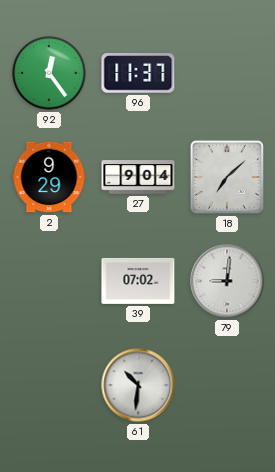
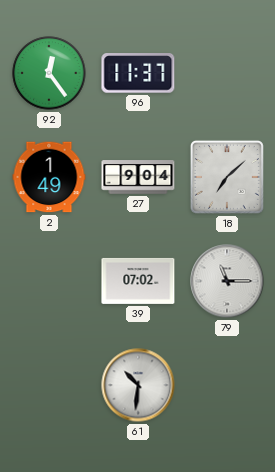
2: 9:29 -> 1:49 (49, 177)
79: 9:01 -> 11:15 (227, 281)
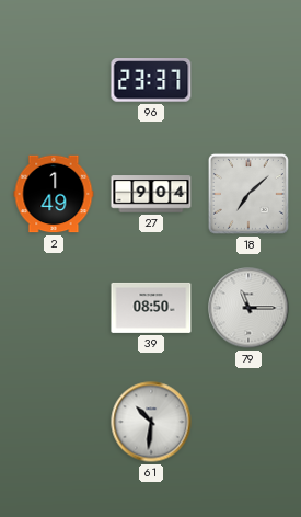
92: 12:24 -> none (49, 73)
96: 11:37 -> 23:37 (151, 80)
39: 07:02 -> 08:50 (151, 308)
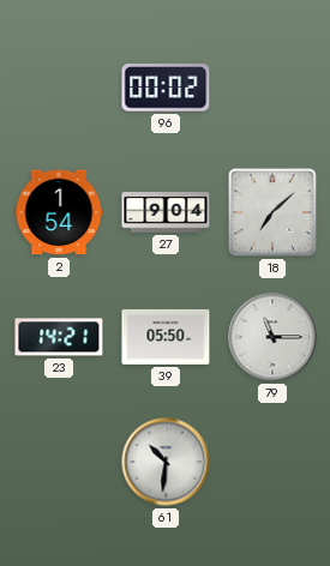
96: 23:37 -> 00:02 (166, 88)
2: 1:49 -> 1:54 (59, 212)
23: none -> 14:21 (59, 337)
39: 08:50 -> 05:50 (166, 337)
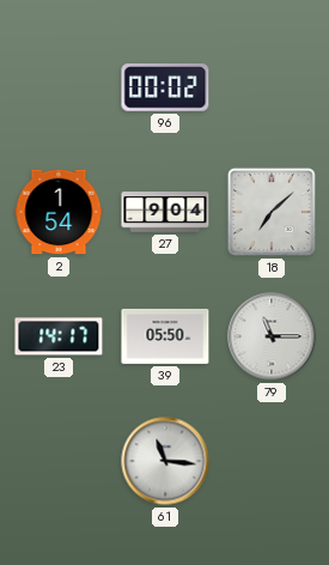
23: 14:21 -> 14:17 (59, 336)
61: 10:31 -> 11:16 (165, 461)
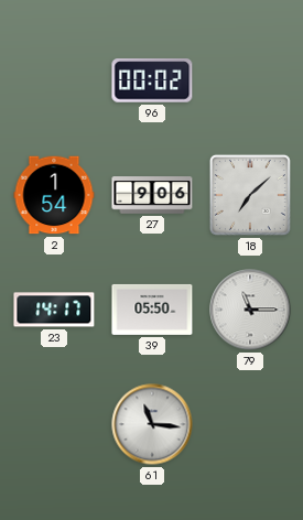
27: 9:04 -> 9:06 (152, 195)
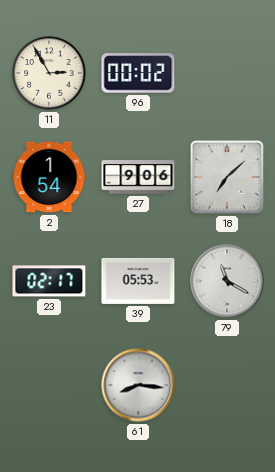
11: none -> 2:55 (49, 73)
23: 14:17 -> 02:17 (49, 281)
39: 05:50 -> 05:53 (138, 281)
79: 11:15 -> 11:20 (227, 281)
61: 11:16 -> 8:16 (138, 385)
